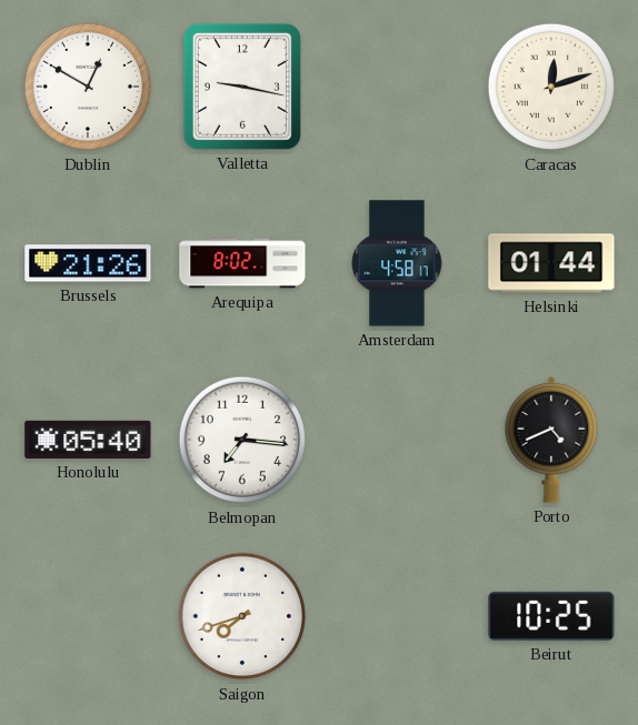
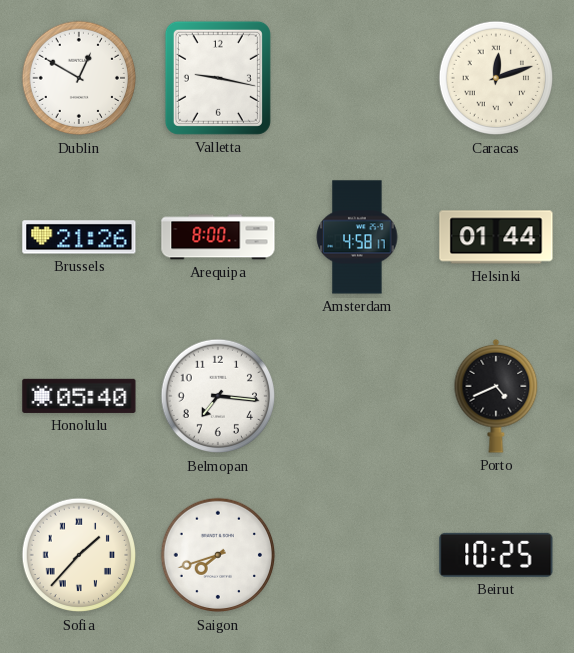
Arequipa: 8:02 -> 8:00 (218, 237)
Sofia: none -> 1:37 (79, 555)
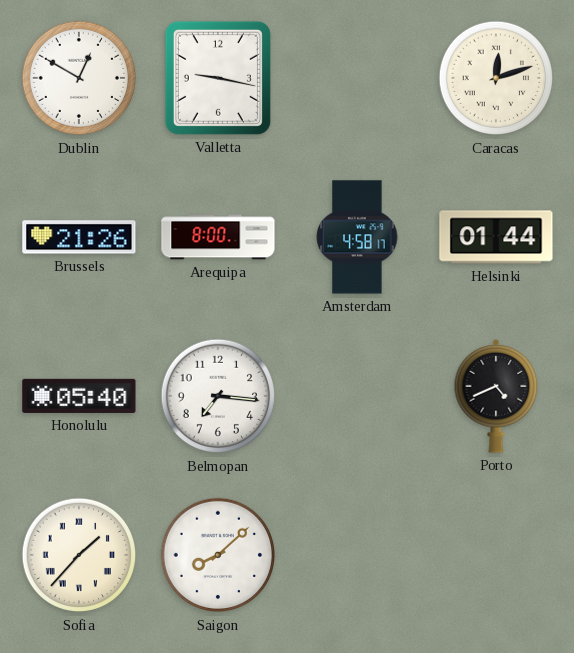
Saigon: 7:42 -> 8:08 (218, 555)
Beirut: 10:25 -> none (496, 555)
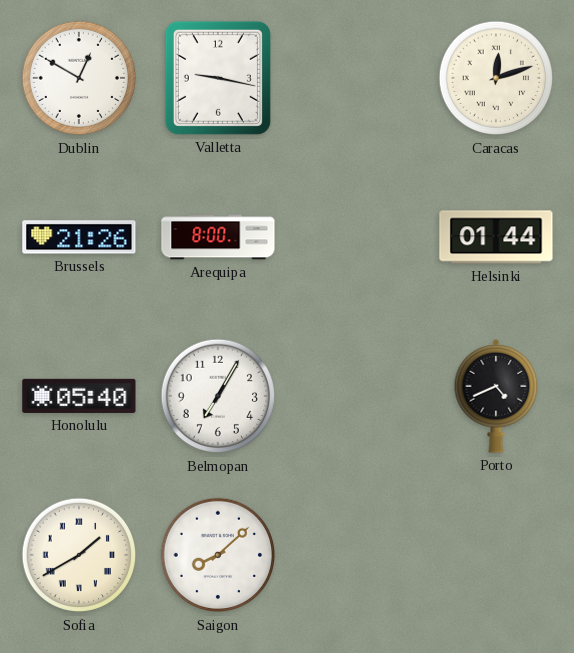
Amsterdam: 4:58 -> none (357, 237)
Belmopan: 7:16 -> 7:05 (218, 396)
Sofia: 1:37 -> 1:40 (79, 555)
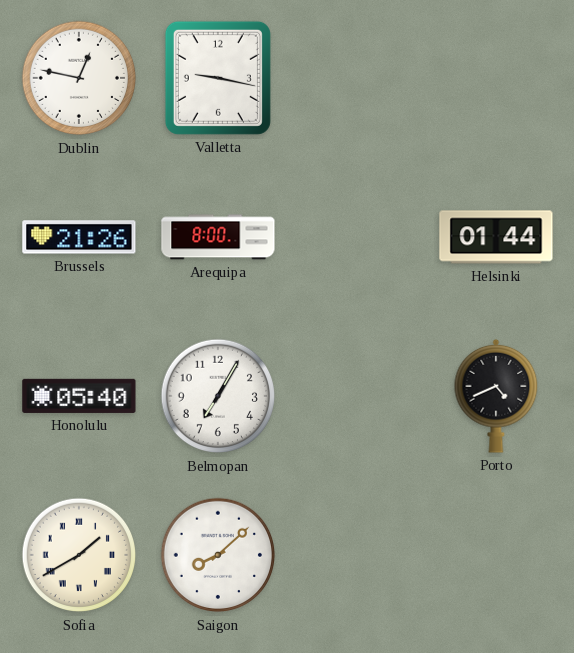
Dublin: 12:50 -> 12:47 (79, 78)
Caracas: 12:12 -> none (496, 78)
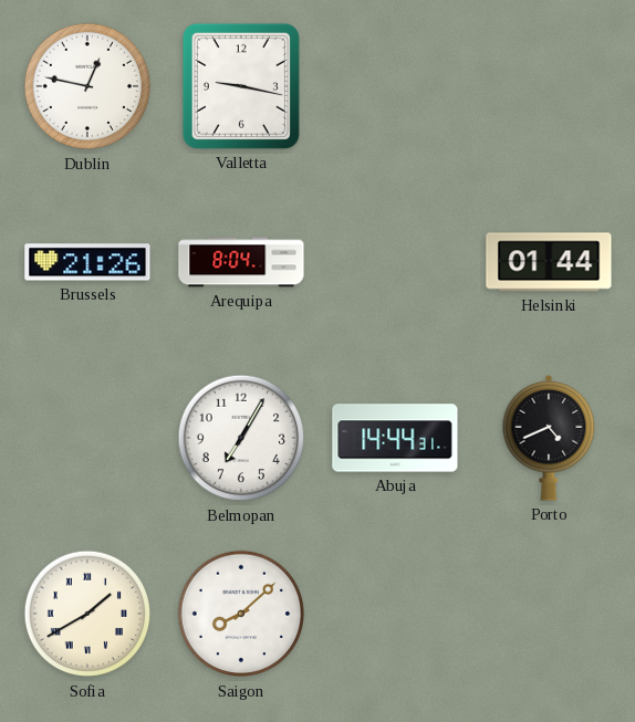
Arequipa: 8:00 -> 8:04 (241, 262)
Honolulu: 05:40 -> none (79, 396)
Abuja: none -> 14:44 (395, 438)
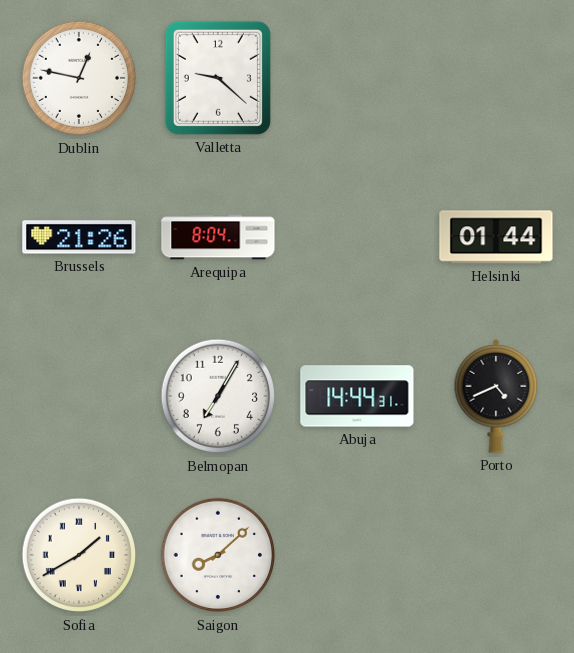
Valletta: 9:17 -> 9:22 (218, 78)
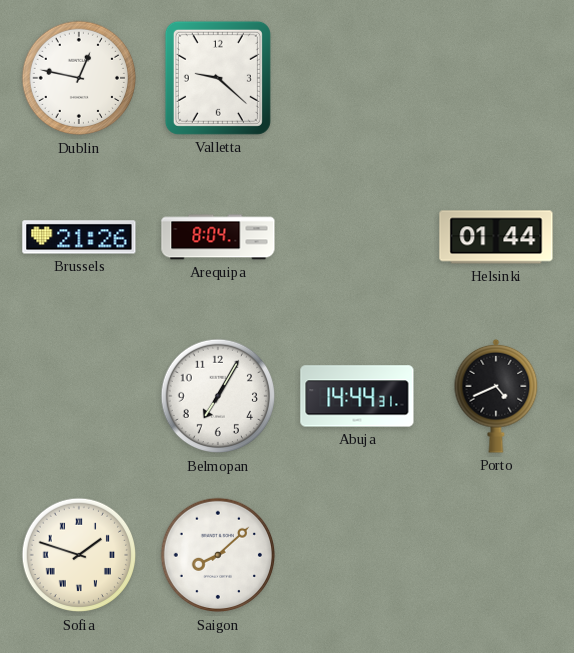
Sofia: 1:40 -> 1:48 (79, 555)
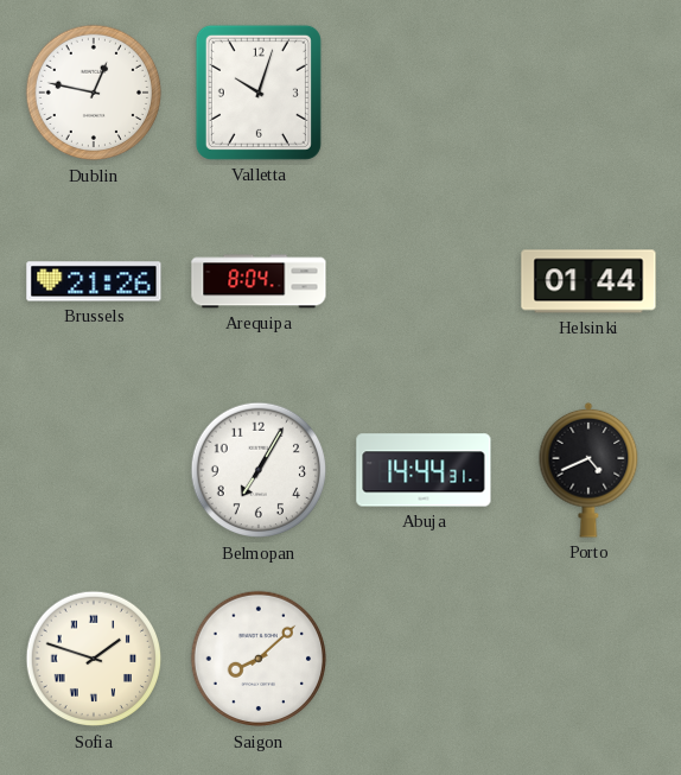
Valletta: 9:22 -> 10:03 (259, 93)
